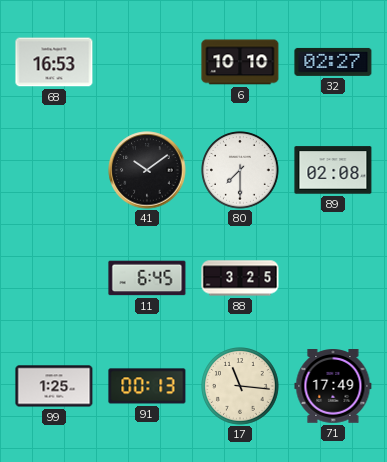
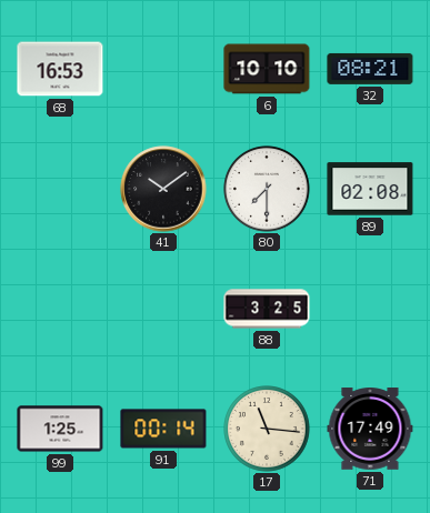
32: 02:27 -> 08:21 (370, 69)
11: 6:45 -> none (147, 278)
91: 00:13 -> 00:14 (163, 429)
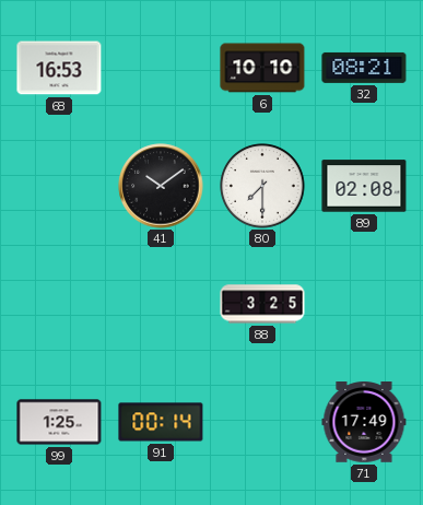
17: 11:16 -> none (268, 430)
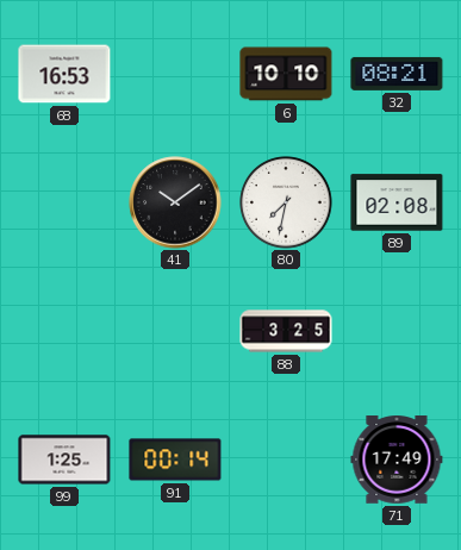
80: 7:30 -> 7:32 (287, 204)
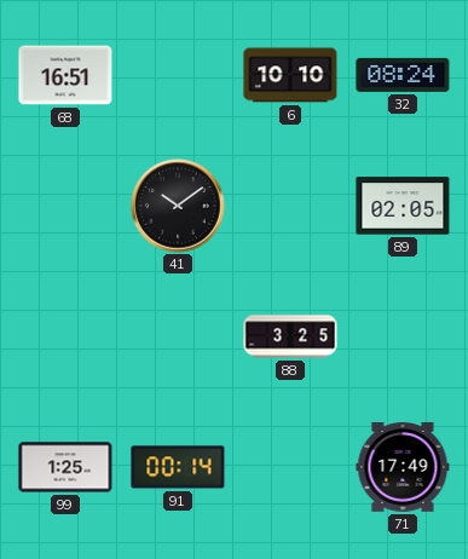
68: 16:53 -> 16:51 (65, 75)
32: 08:21 -> 08:24 (403, 75)
80: 7:32 -> none (287, 204)
89: 02:08 -> 02:05 (403, 206)
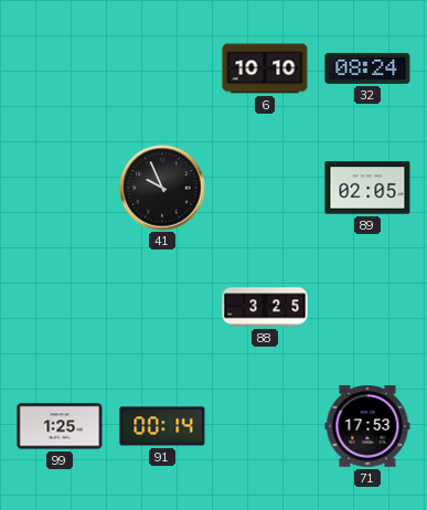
68: 16:51 -> none (65, 75)
41: 10:09 -> 9:56 (162, 188)
71: 17:49 -> 17:53 (367, 427)
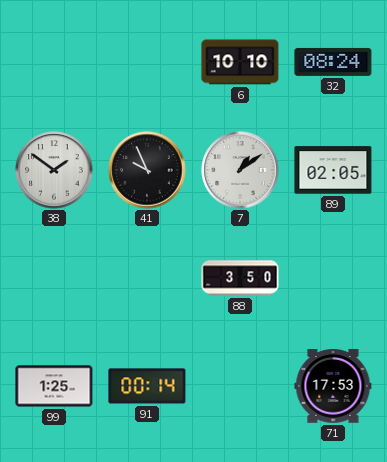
38: none -> 1:51 (54, 170)
7: none -> 1:09 (240, 170)
88: 3:25 -> 3:50 (240, 278)
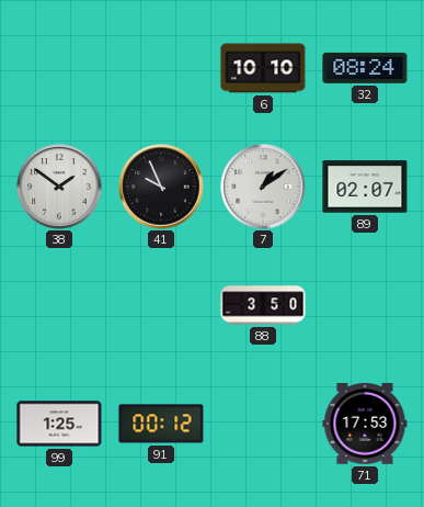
89: 02:05 -> 02:07 (365, 187)
91: 00:14 -> 00:12 (161, 424)
